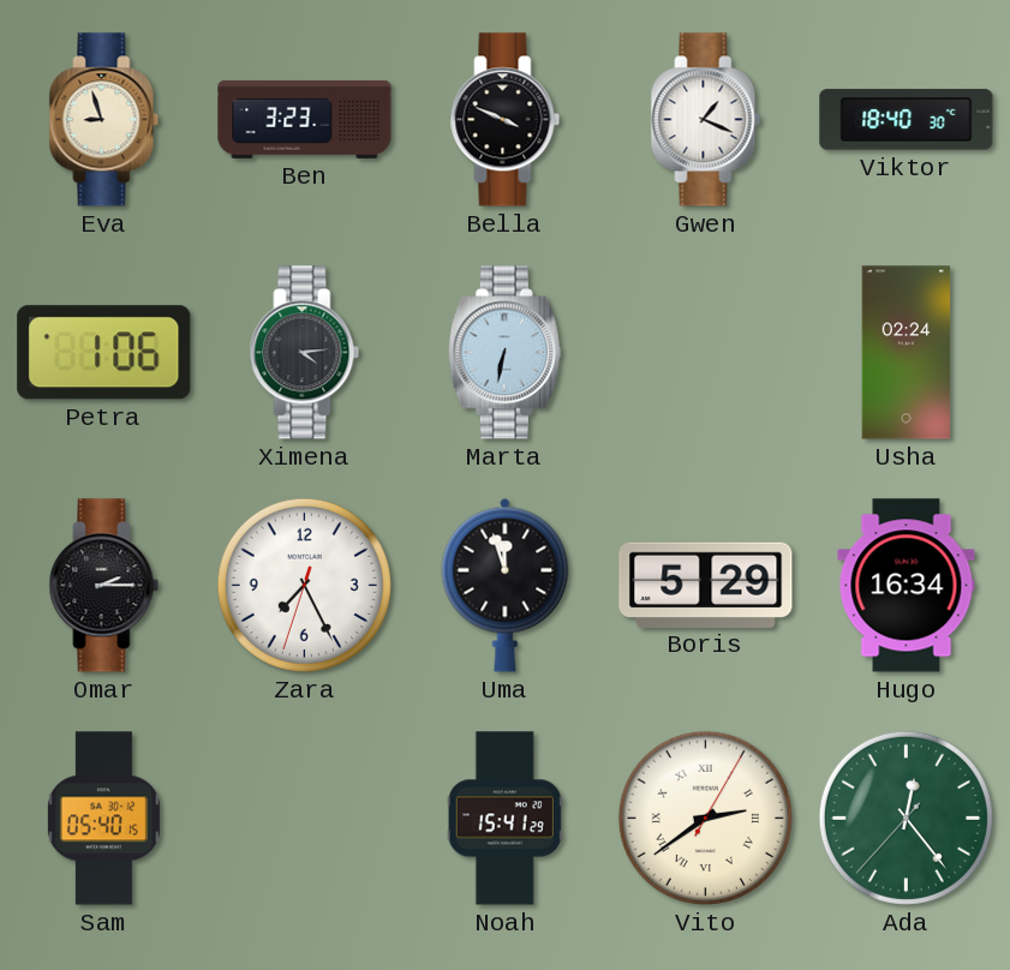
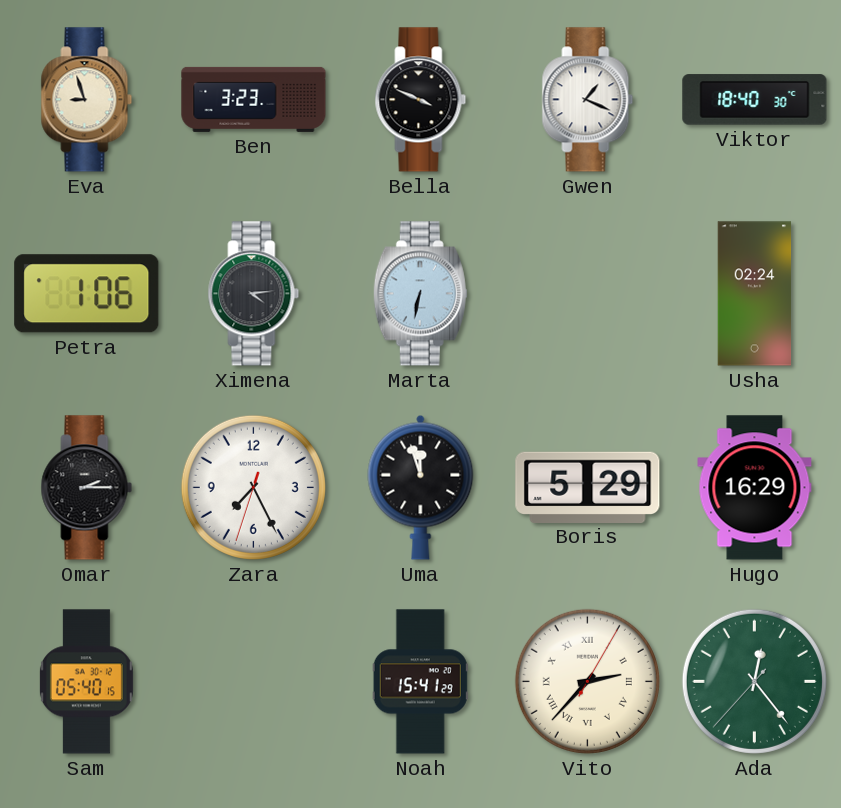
Hugo: 16:34 -> 16:29 (755, 488)
Vito: 2:39 -> 2:37 (587, 681)
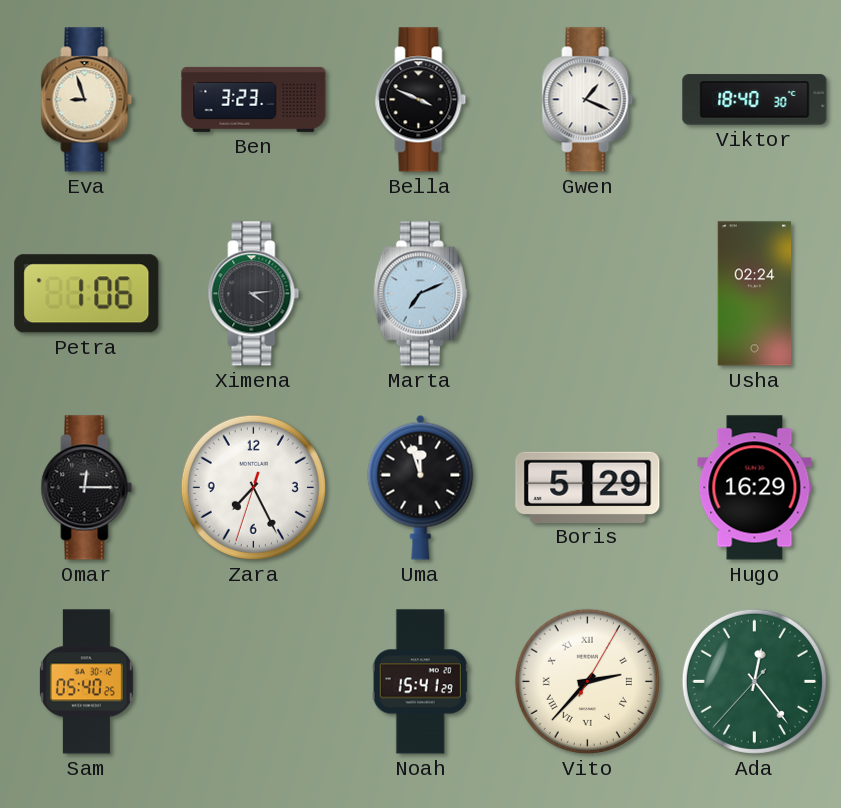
Marta: 6:32 -> 7:11 (420, 294)
Omar: 2:15 -> 12:15 (87, 488)
Sam: 05:40:15 -> 05:40:25 (86, 682)
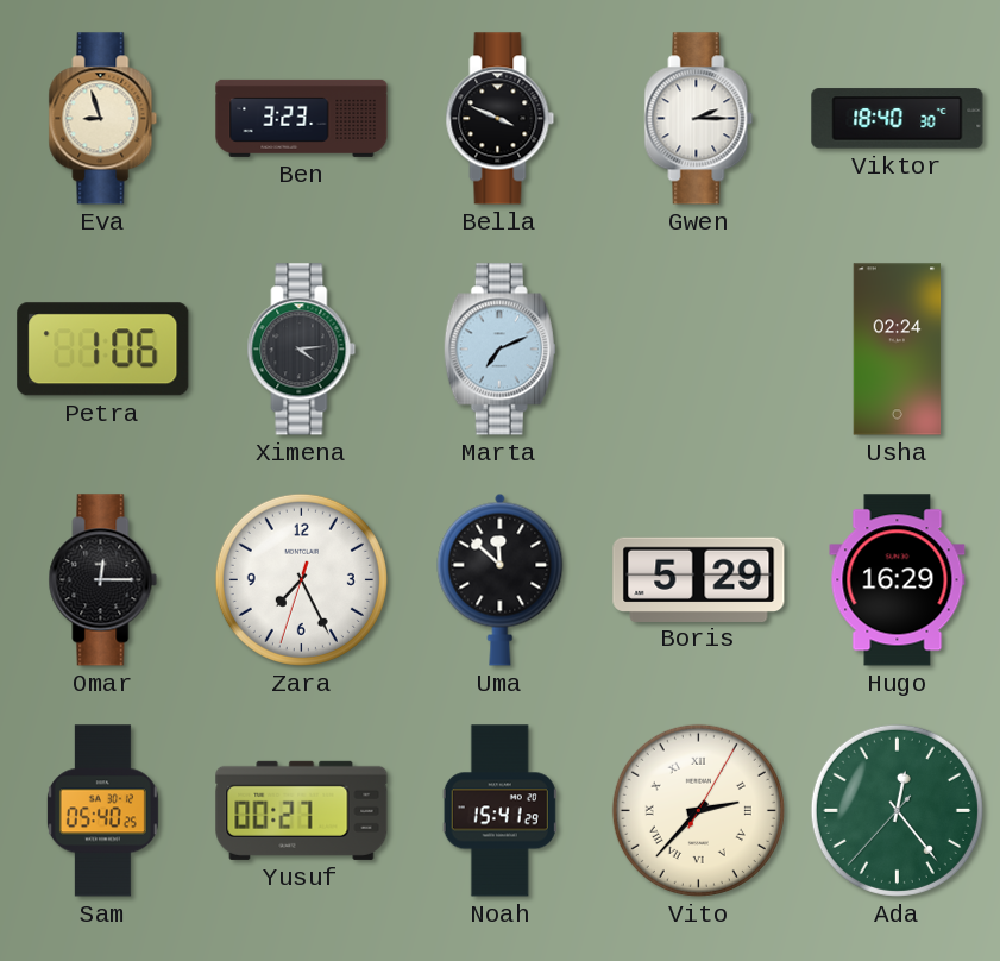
Gwen: 1:19 -> 2:15 (699, 119)
Uma: 11:57 -> 11:52 (501, 579)
Yusuf: none -> 00:27 (302, 810)
